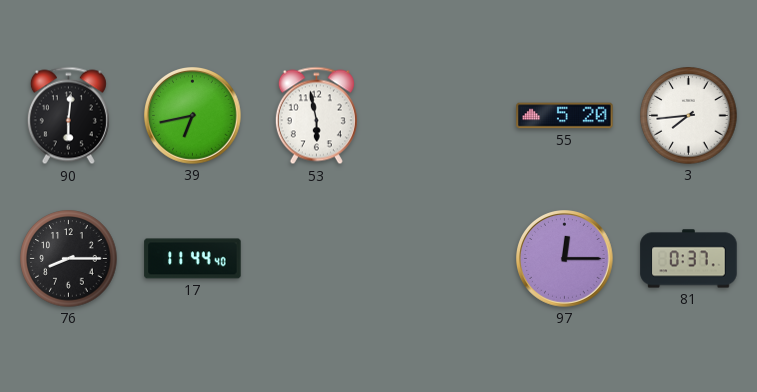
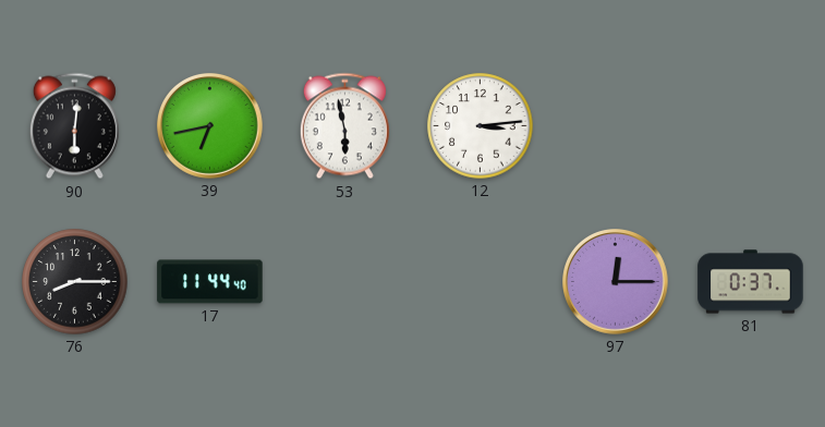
12: none -> 3:14 (481, 126)
55: 5:20 -> none (565, 116)
3: 7:44 -> none (689, 116)
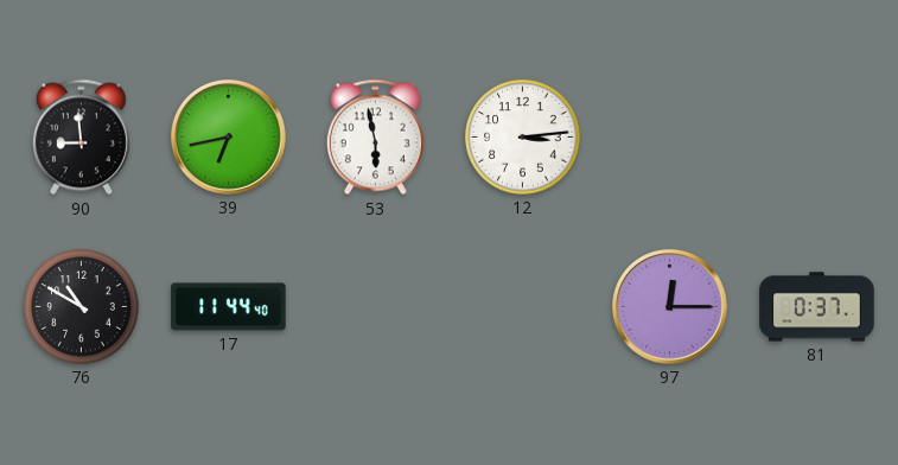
90: 6:01 -> 8:59 (81, 138)
76: 8:15 -> 10:50 (82, 307)
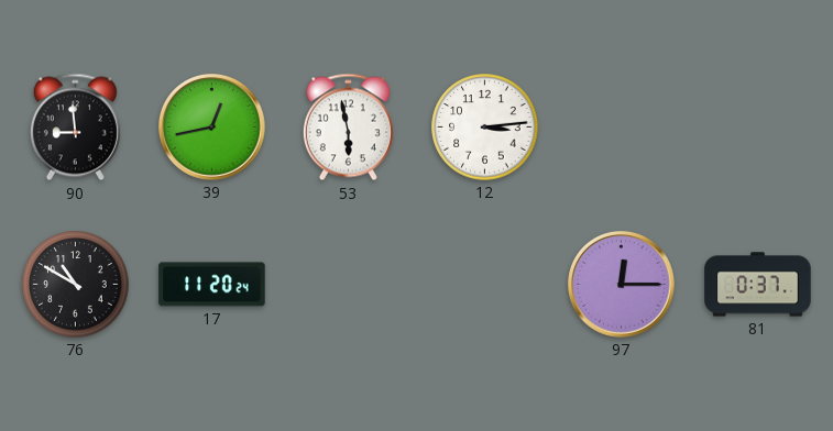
39: 6:43 -> 12:43 (212, 128)
17: 11:44 -> 11:20 (212, 285)
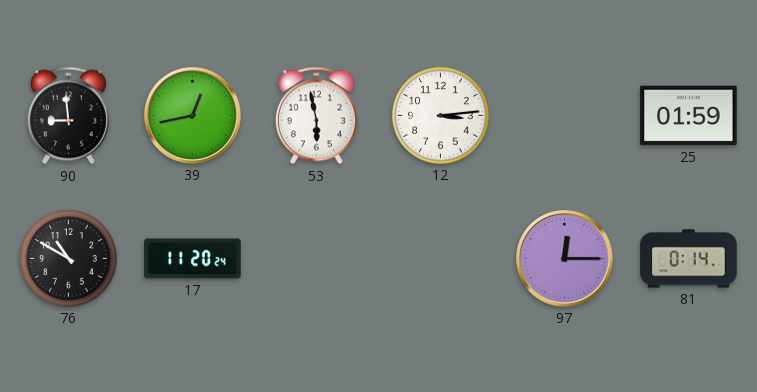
25: none -> 01:59 (689, 116)
81: 0:37 -> 0:14 (689, 259)
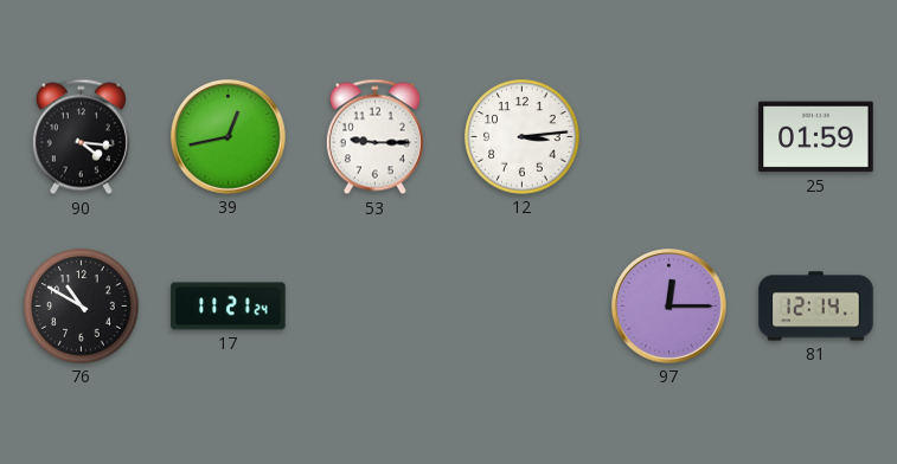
90: 8:59 -> 4:16 (81, 137)
53: 5:58 -> 9:15 (374, 137)
17: 11:20 -> 11:21 (229, 307)
81: 0:14 -> 12:14 (816, 307)
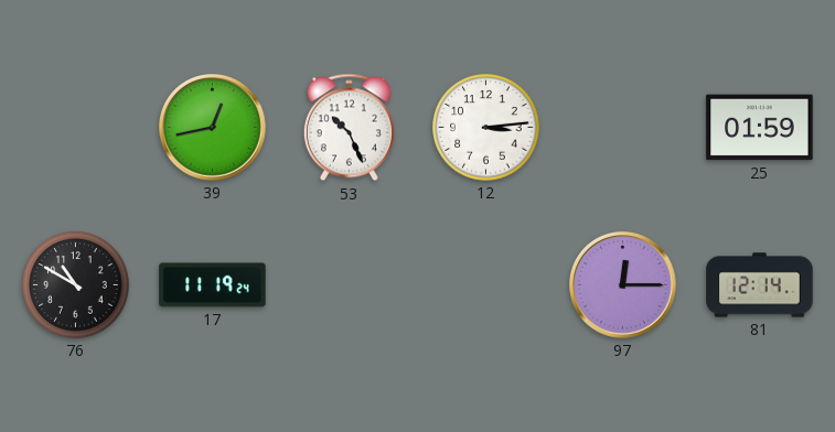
90: 4:16 -> none (81, 137)
53: 9:15 -> 10:26 (349, 128)
17: 11:21 -> 11:19 (213, 285)
